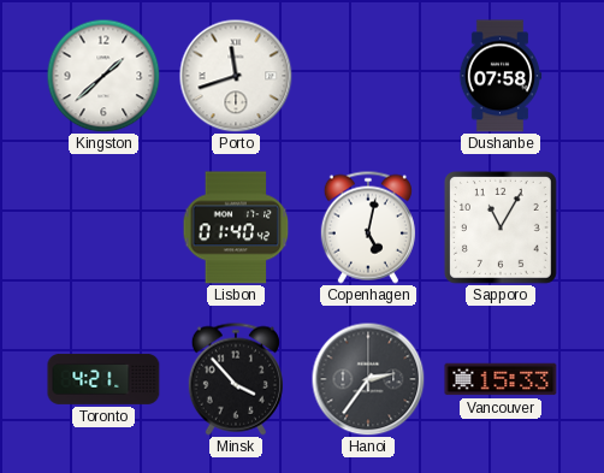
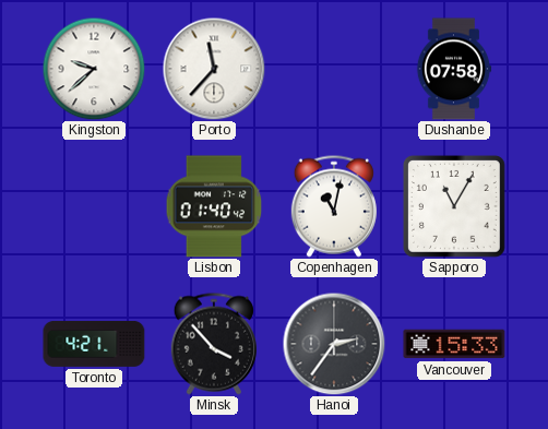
Kingston: 1:38 -> 9:38 (94, 69)
Porto: 11:42 -> 11:37 (214, 69)
Copenhagen: 5:02 -> 11:02 (334, 206)
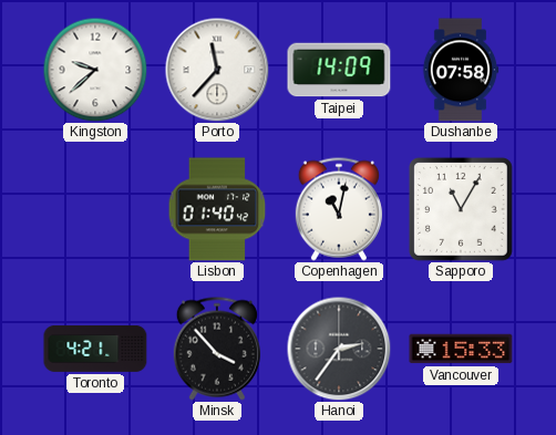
Taipei: none -> 14:09 (339, 70)
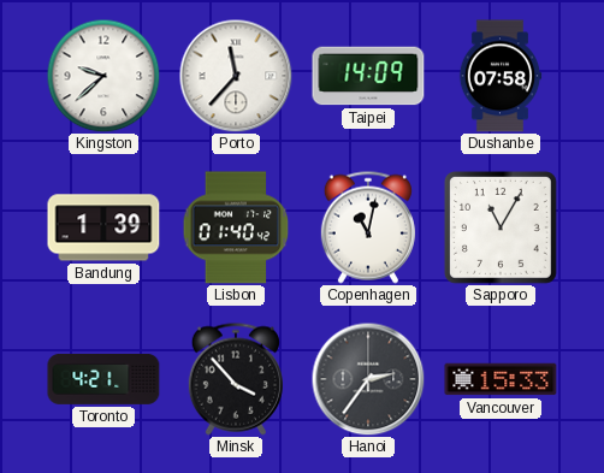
Bandung: none -> 1:39 (103, 227)
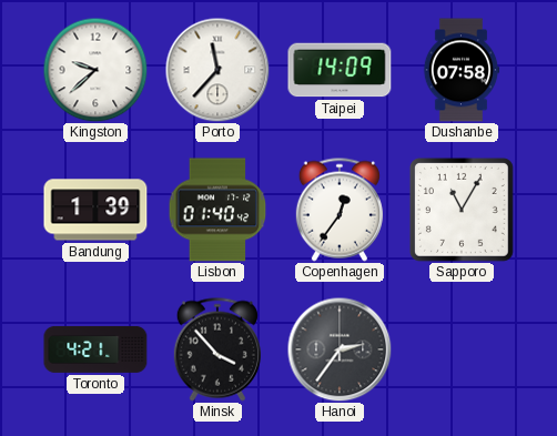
Copenhagen: 11:02 -> 12:36 (340, 210)
Vancouver: 15:33 -> none (501, 379)
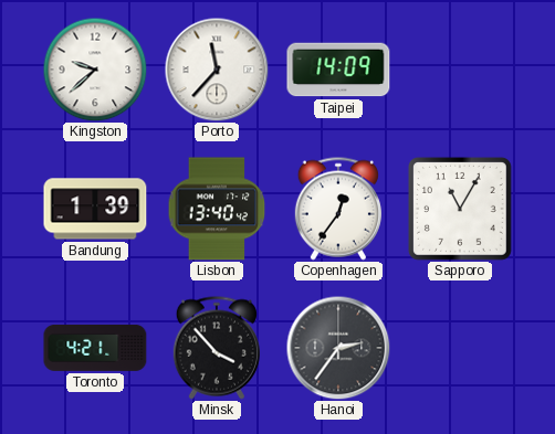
Dushanbe: 07:58 -> none (462, 70)
Lisbon: 01:40 -> 13:40 (217, 209)
